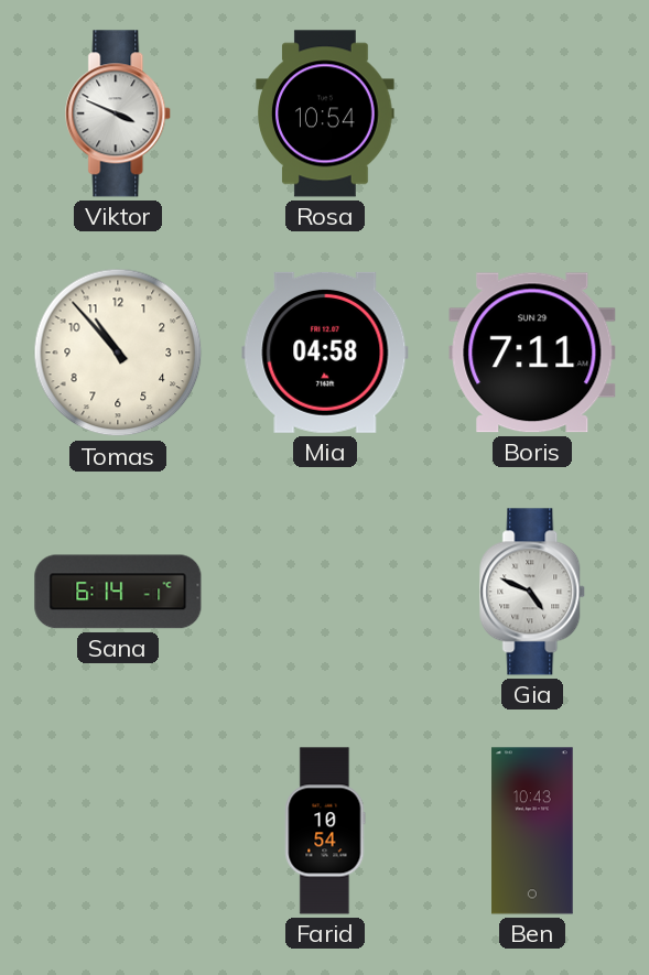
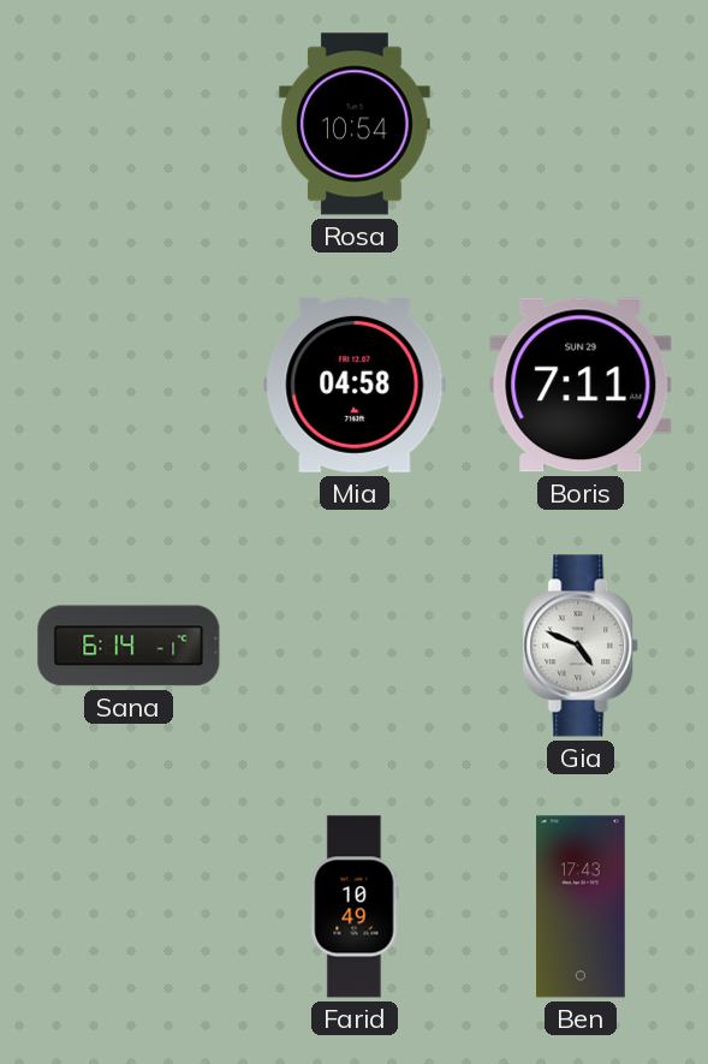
Viktor: 3:49 -> none (119, 113)
Tomas: 10:53 -> none (118, 353)
Farid: 10:54 -> 10:49 (355, 907)
Ben: 10:43 -> 17:43 (581, 907)
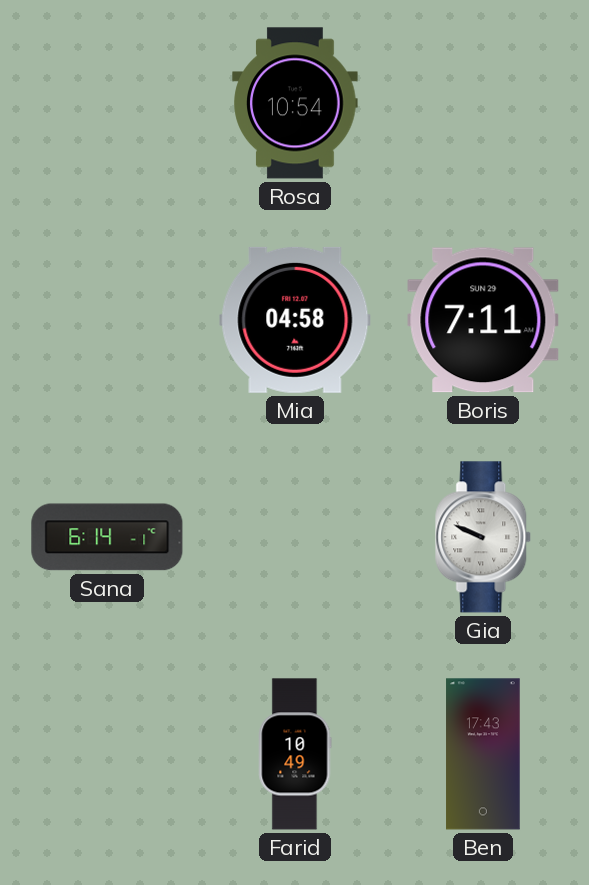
Gia: 4:49 -> 9:49 (484, 537)
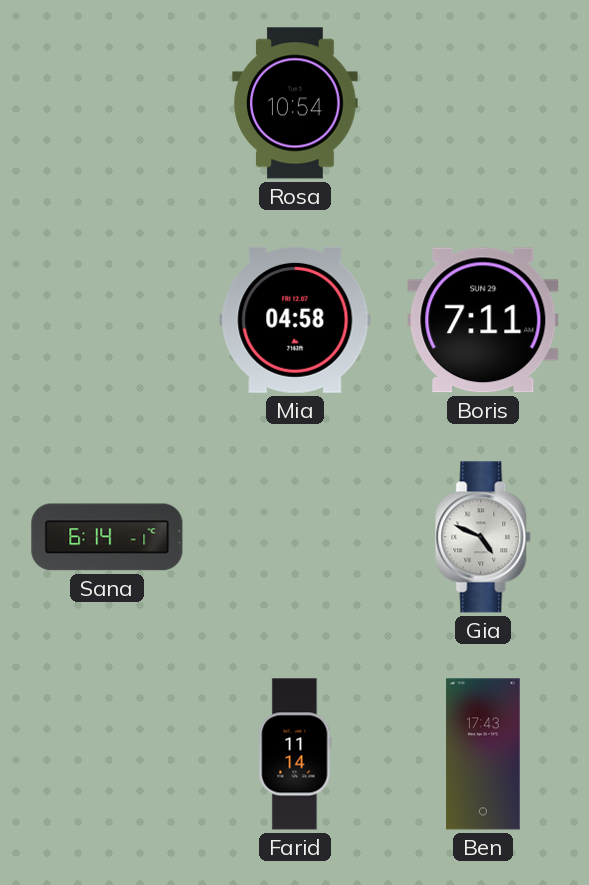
Gia: 9:49 -> 4:49 (484, 537)
Farid: 10:49 -> 11:14 (295, 754)
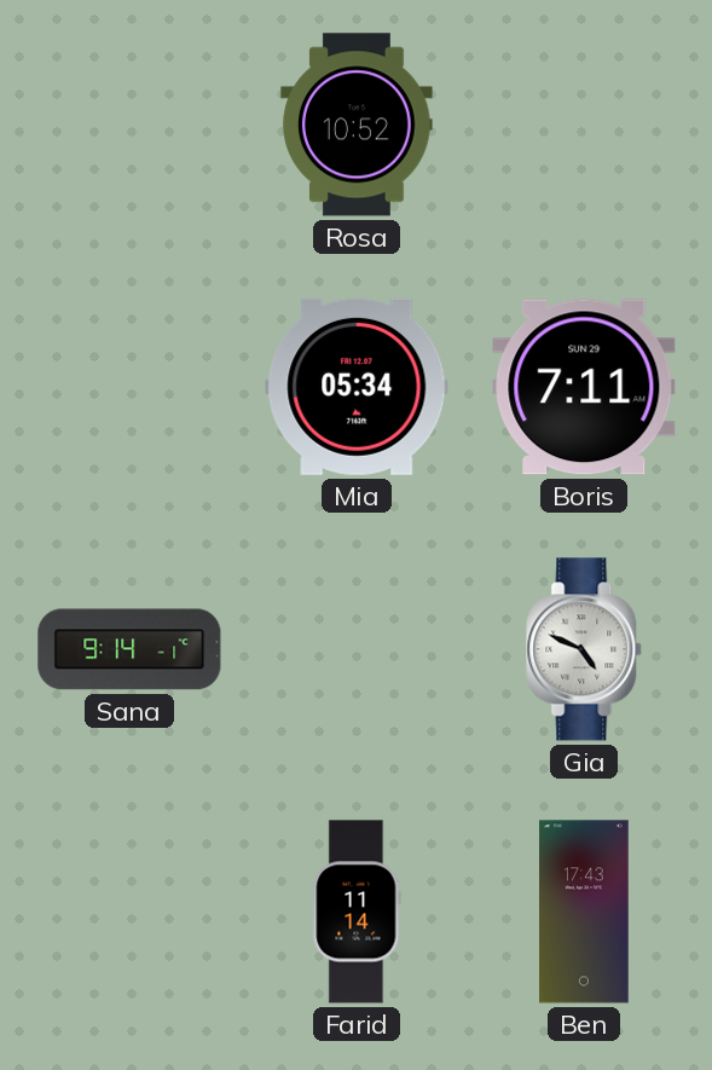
Rosa: 10:54 -> 10:52 (357, 125)
Mia: 04:58 -> 05:34 (357, 387)
Sana: 6:14 -> 9:14 (129, 649)
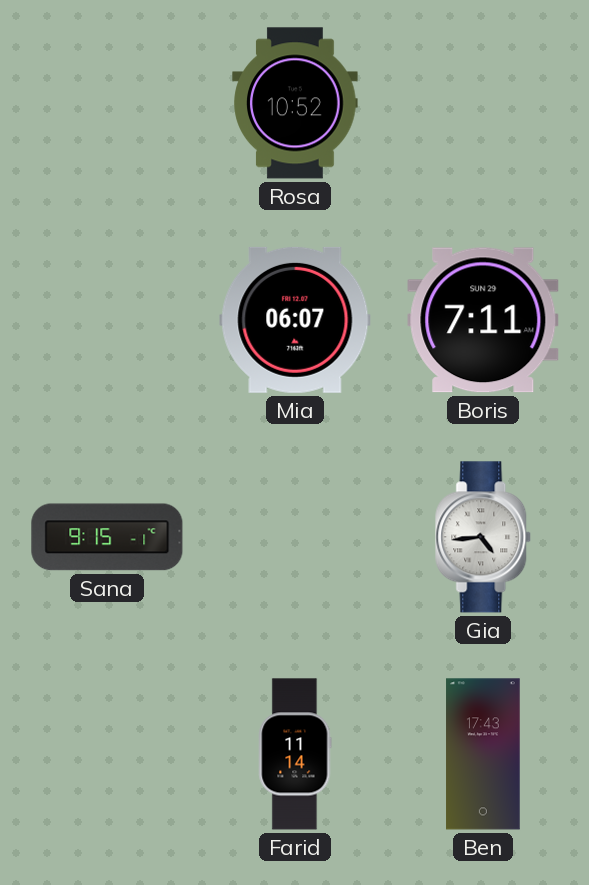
Mia: 05:34 -> 06:07 (295, 320)
Sana: 9:14 -> 9:15 (107, 537)
Gia: 4:49 -> 4:44 (484, 537)
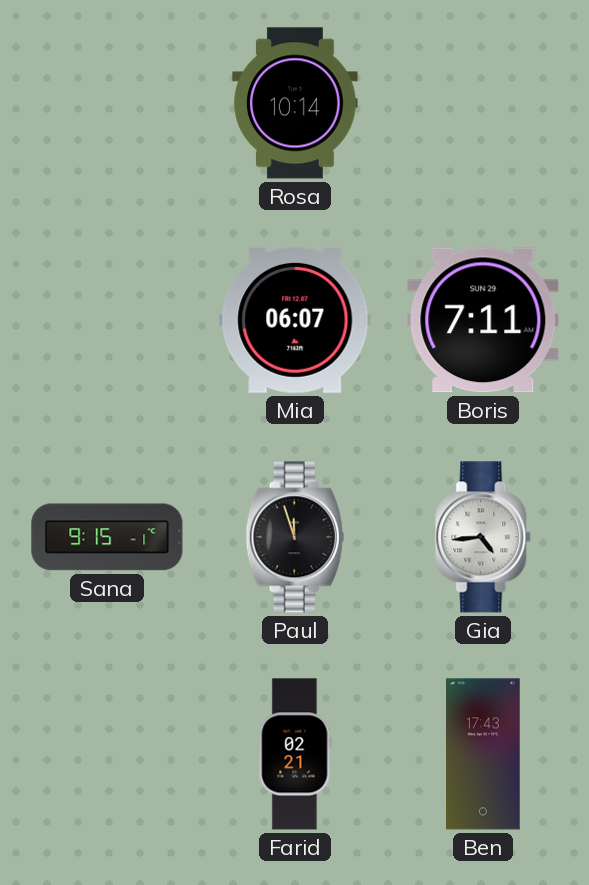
Rosa: 10:52 -> 10:14 (295, 103)
Paul: none -> 11:57 (295, 537)
Farid: 11:14 -> 02:21 (295, 754)
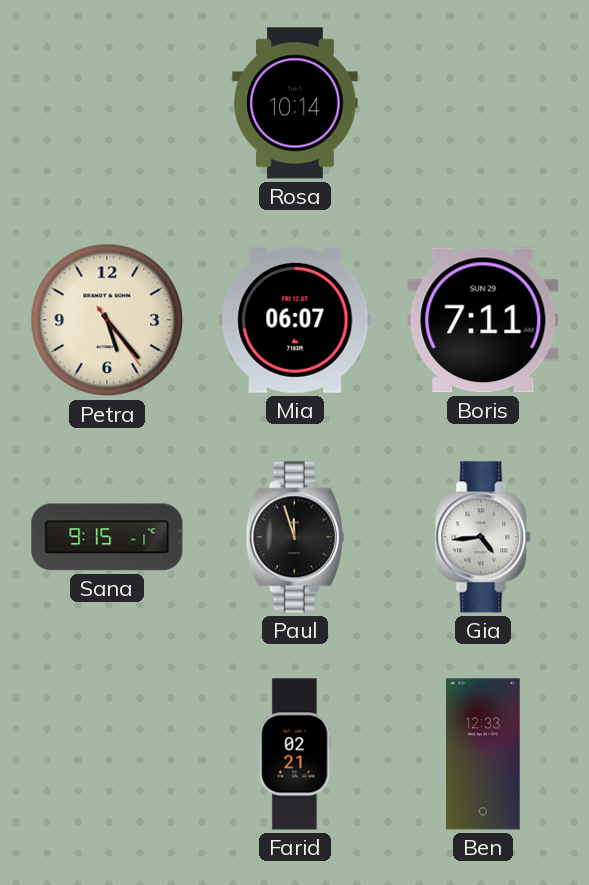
Petra: none -> 5:23 (107, 320)
Ben: 17:43 -> 12:33 (483, 754)
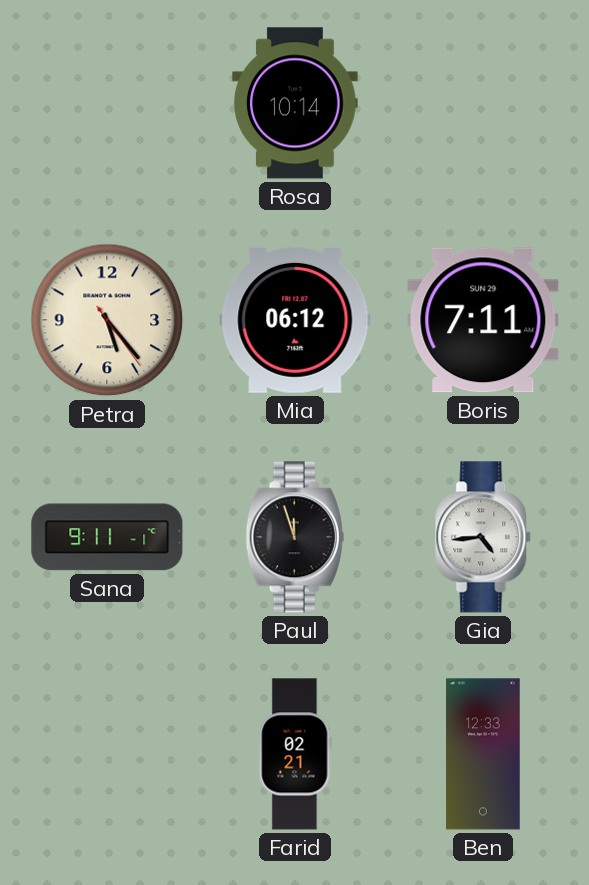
Mia: 06:07 -> 06:12 (295, 320)
Sana: 9:15 -> 9:11 (107, 537)
